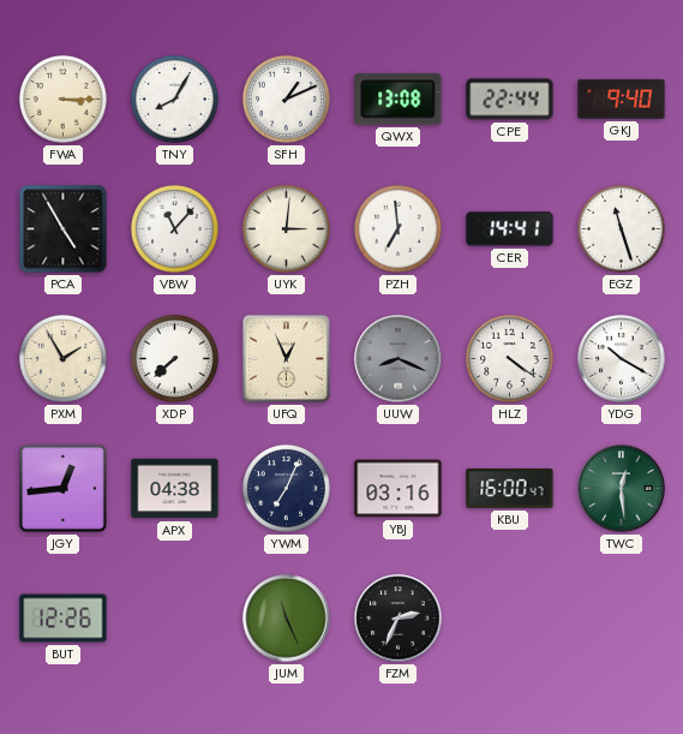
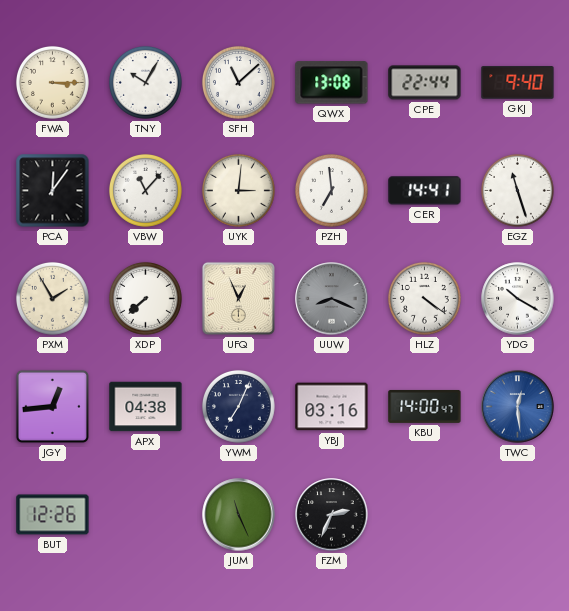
TNY: 8:05 -> 10:05 (146, 83)
SFH: 1:11 -> 11:08 (239, 83)
PCA: 4:55 -> 12:06 (53, 191)
KBU: 16:00 -> 14:00 (425, 406)
TWC dial: green -> blue (518, 407)
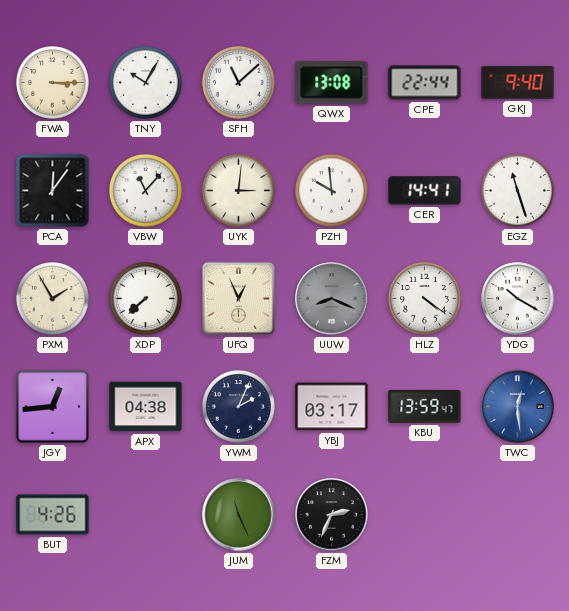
PZH: 6:59 -> 9:59 (332, 191)
YWM: 7:04 -> 2:04 (239, 407)
YBJ: 03:16 -> 03:17 (332, 407)
KBU: 14:00 -> 13:59 (425, 406)
BUT: 12:26 -> 4:26 (53, 515)
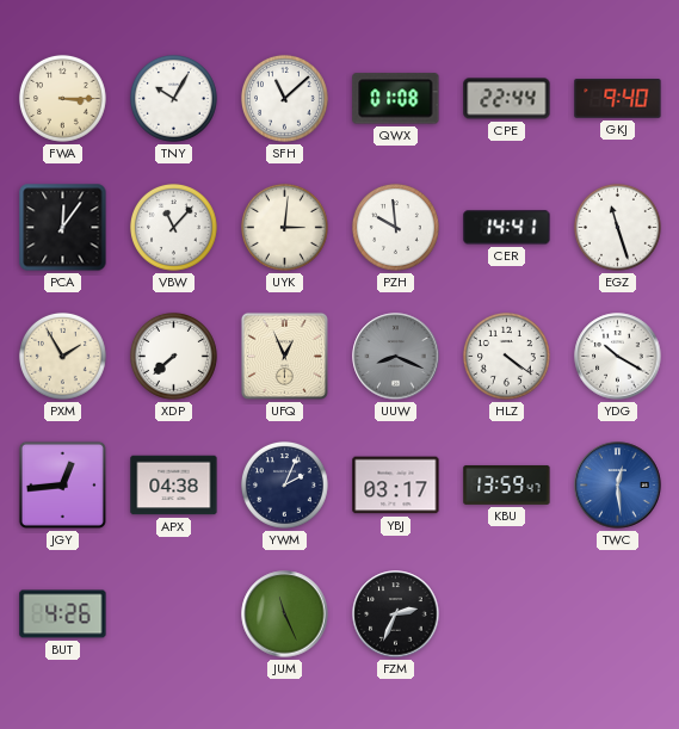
QWX: 13:08 -> 01:08 (396, 99)
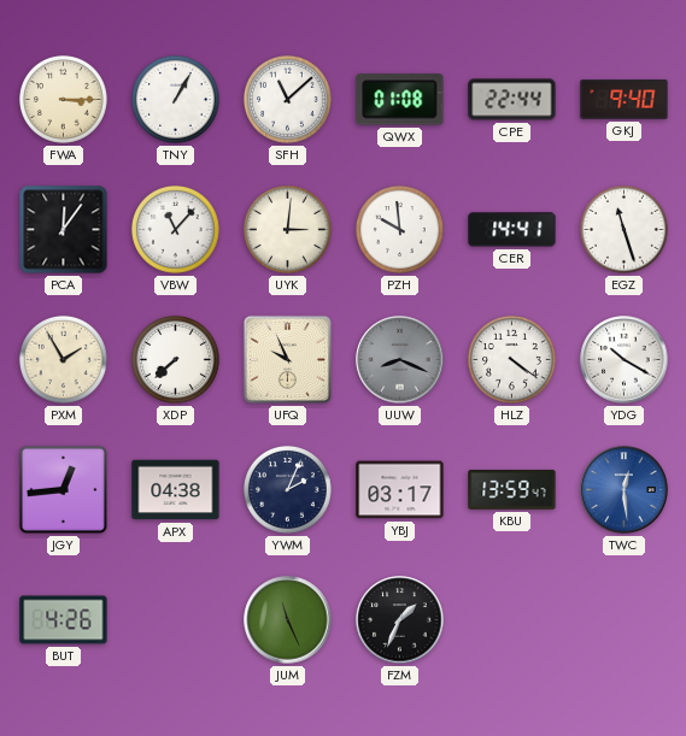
TNY: 10:05 -> 1:05 (176, 100)
UFQ: 12:56 -> 9:56 (287, 359)
FZM: 2:34 -> 1:34 (400, 620)
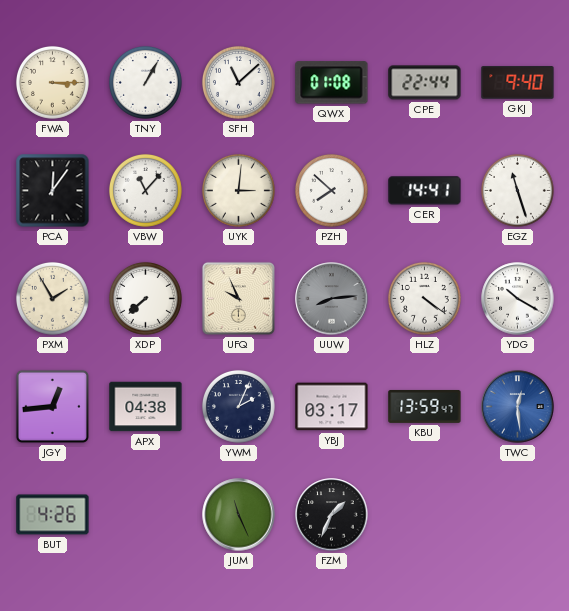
PZH: 9:59 -> 7:52 (332, 191)
UUW: 8:19 -> 8:14 (332, 299)
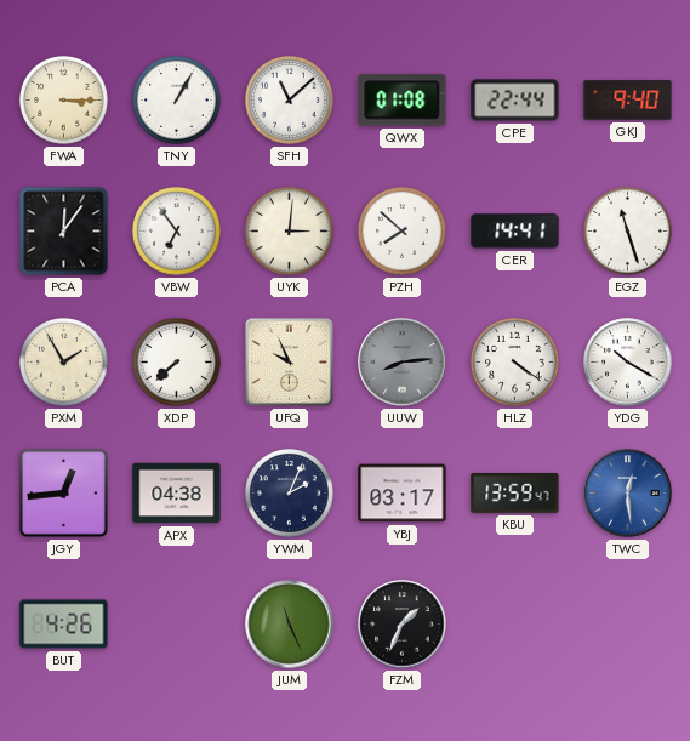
VBW: 11:07 -> 6:54 (177, 232)
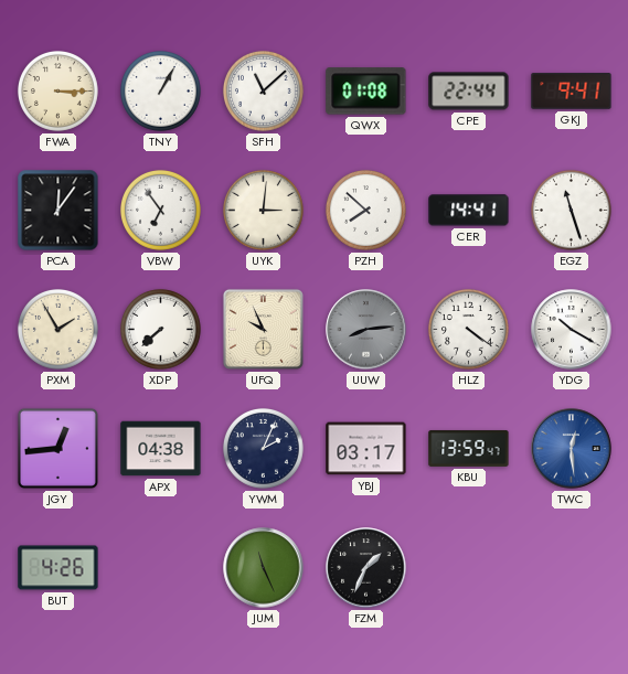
GKJ: 9:40 -> 9:41 (572, 92)
